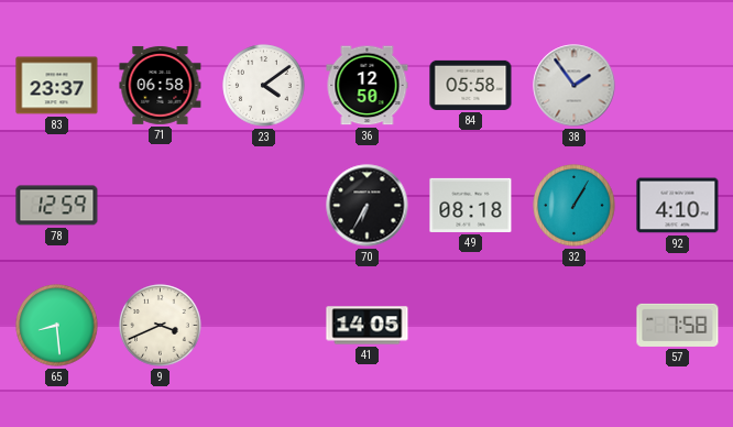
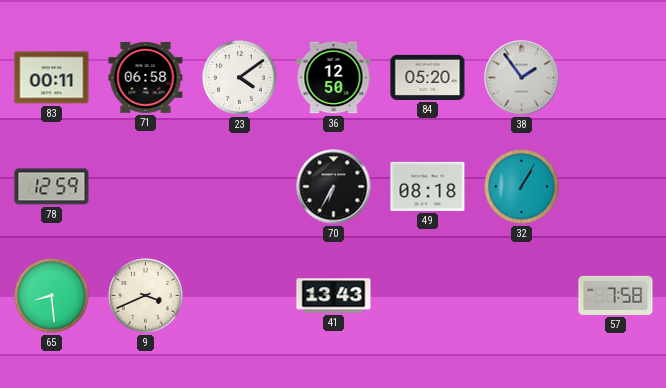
83: 23:37 -> 00:11 (52, 78)
84: 05:58 -> 05:20 (428, 77)
92: 4:10 -> none (678, 206)
41: 14:05 -> 13:43 (334, 296)
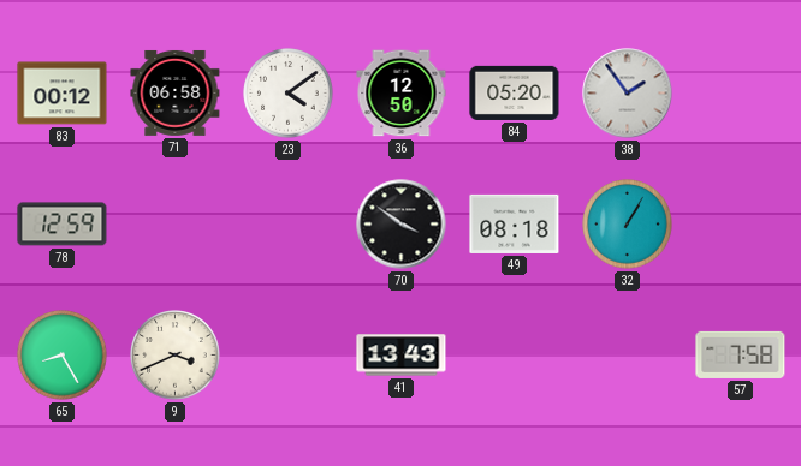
83: 00:11 -> 00:12 (63, 94)
70: 6:35 -> 3:51 (402, 225)
65: 8:29 -> 8:25 (63, 356)
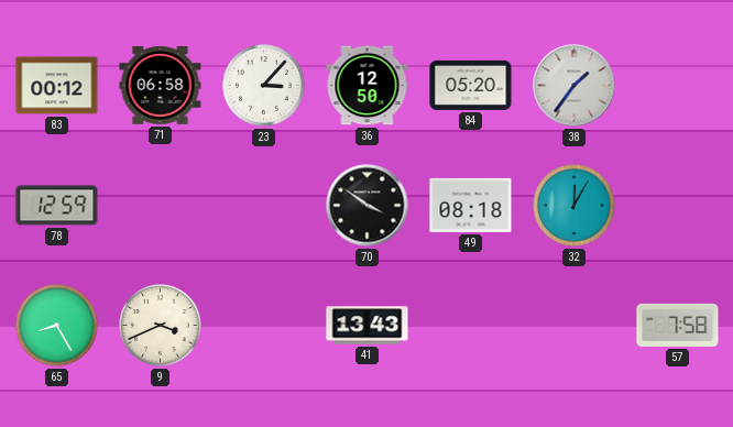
23: 4:09 -> 3:07 (264, 86)
38: 1:54 -> 1:36 (575, 86)
32: 1:05 -> 12:05 (575, 206)
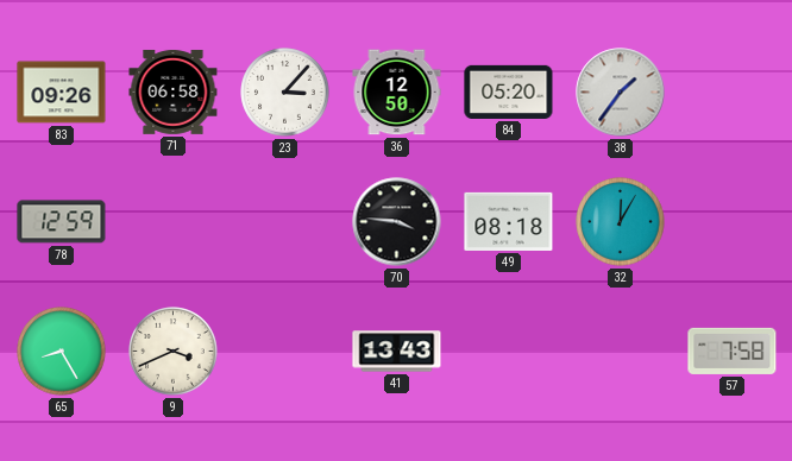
83: 00:12 -> 09:26 (62, 93)
70: 3:51 -> 3:46 (397, 222)
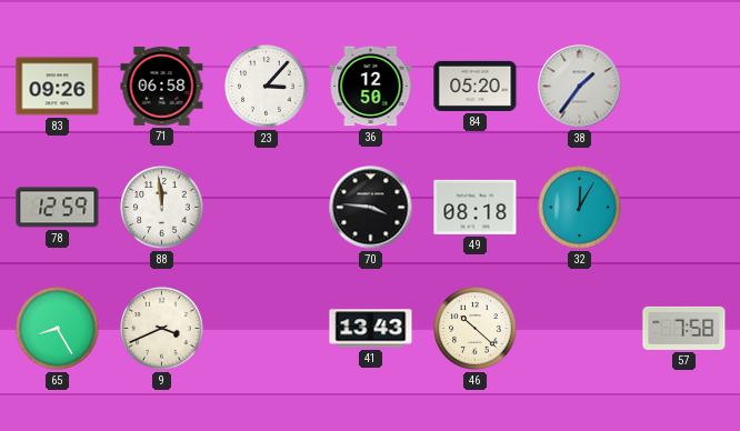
88: none -> 11:59 (162, 208)
46: none -> 10:22 (476, 329)
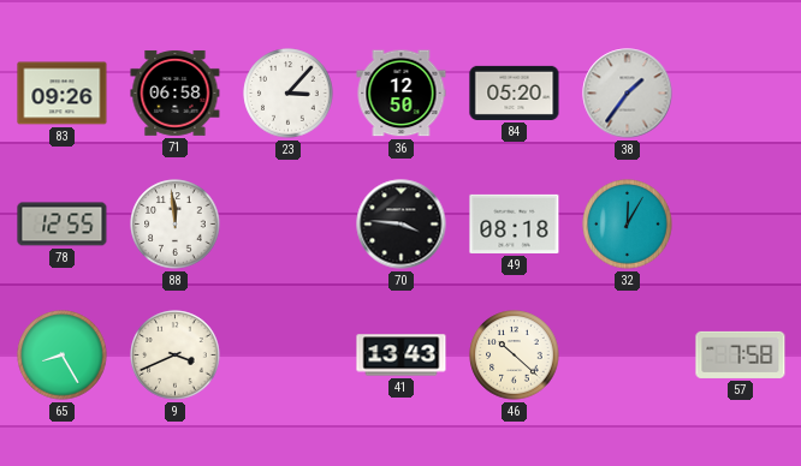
78: 12:59 -> 12:55 (63, 225)
